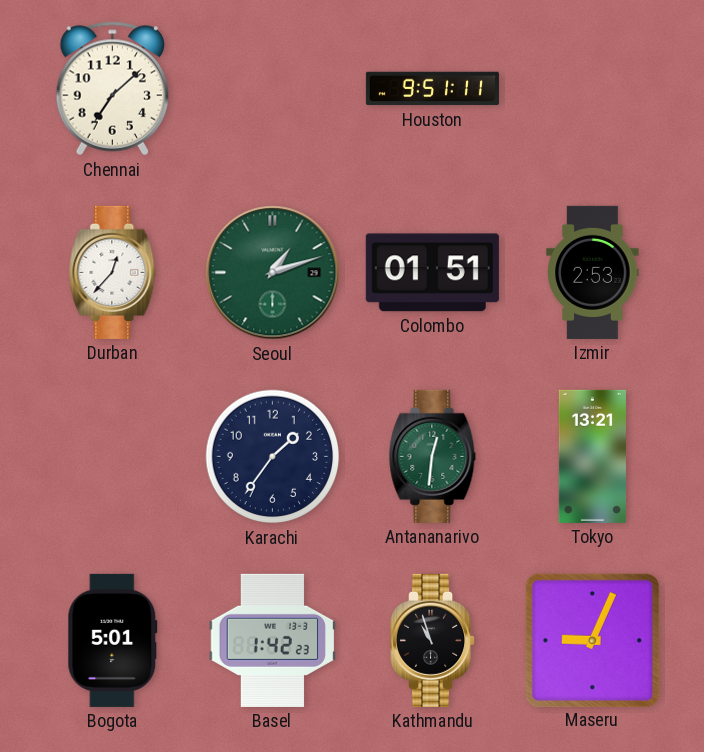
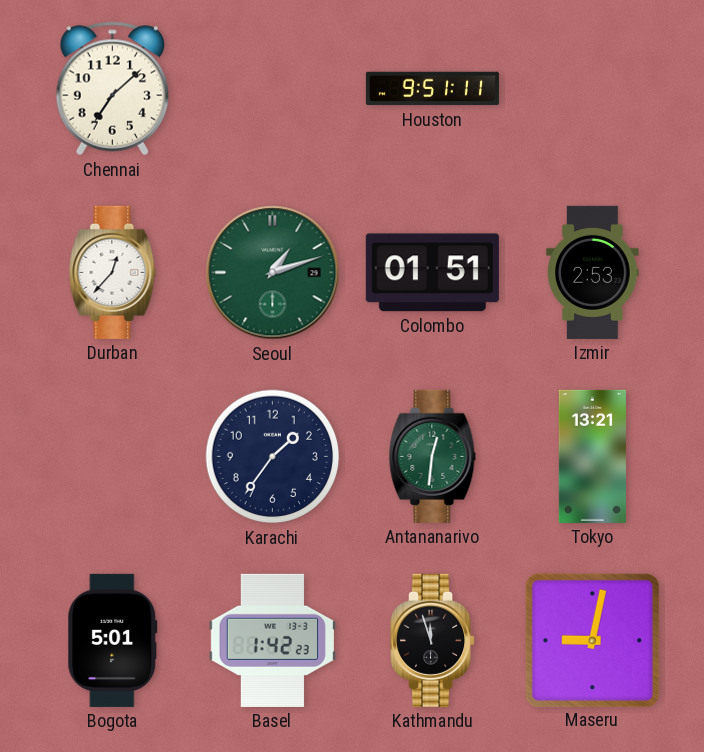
Kathmandu: 10:57 -> 11:57 (433, 640)
Maseru: 9:04 -> 9:02 (592, 640)
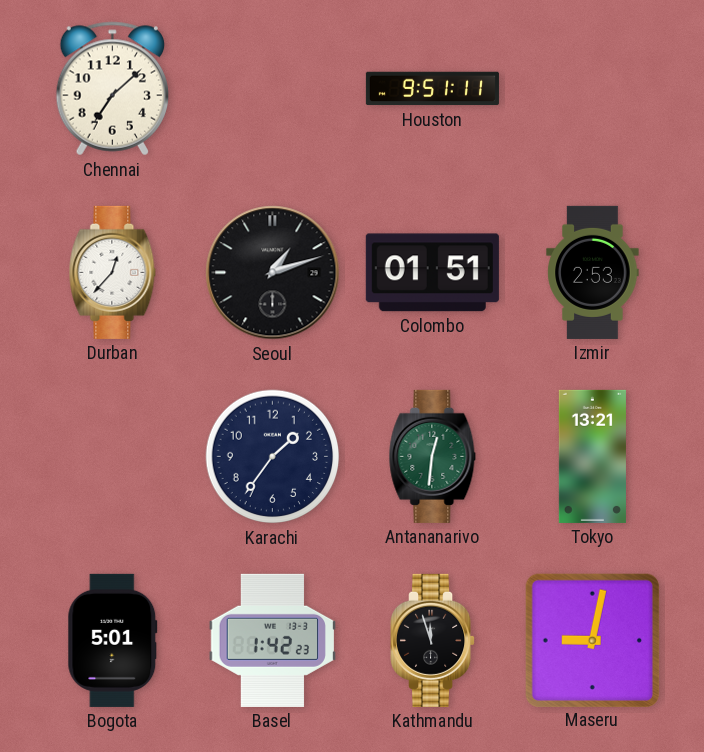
Seoul dial: green -> black (273, 273)
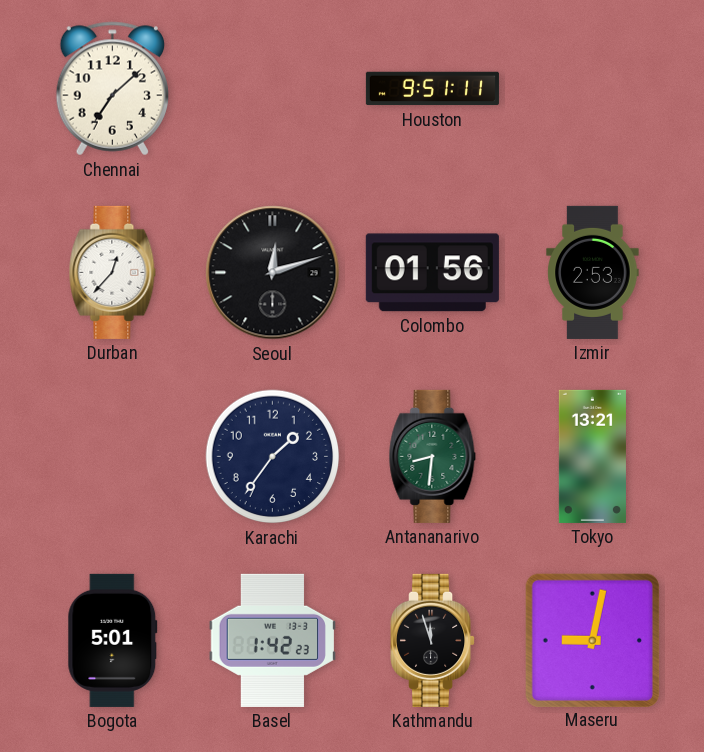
Seoul: 1:12 -> 12:12 (273, 273)
Colombo: 01:51 -> 01:56 (432, 273)
Antananarivo: 12:31 -> 8:31 (433, 456)
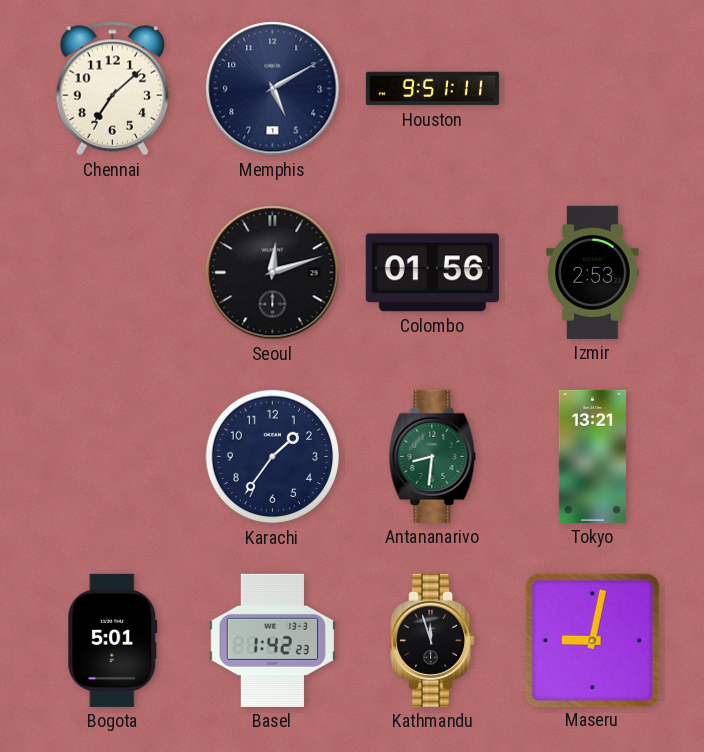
Memphis: none -> 5:10 (273, 89)
Durban: 12:37 -> none (113, 272)
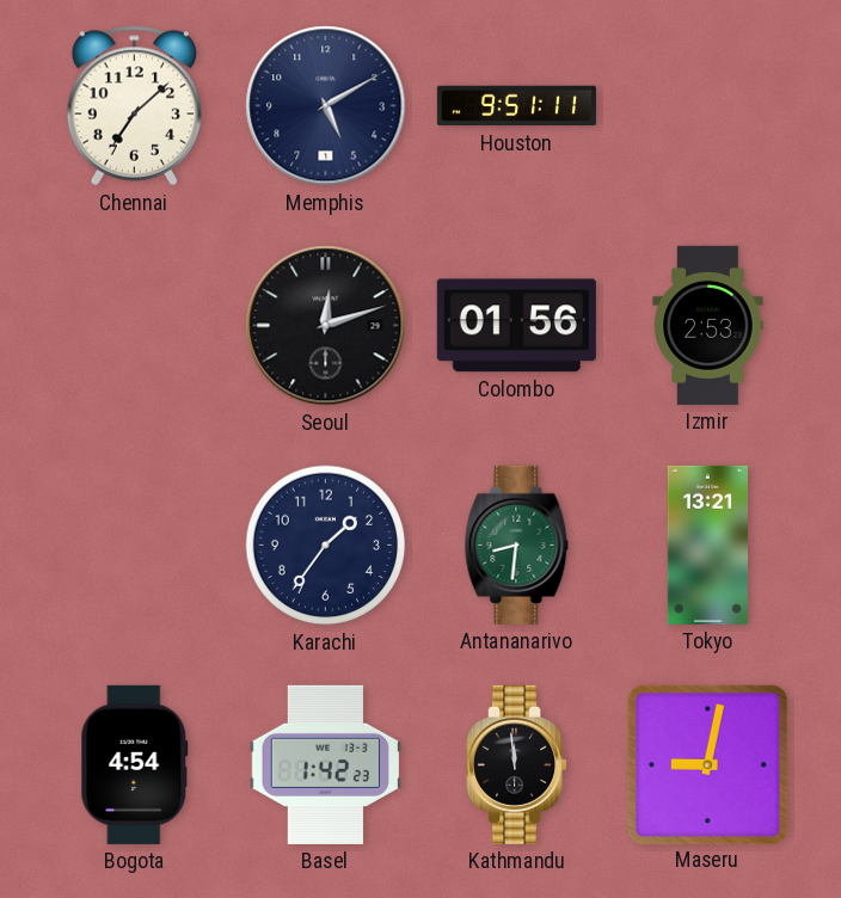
Bogota: 5:01 -> 4:54 (135, 764)
Kathmandu: 11:57 -> 11:59 (517, 764)
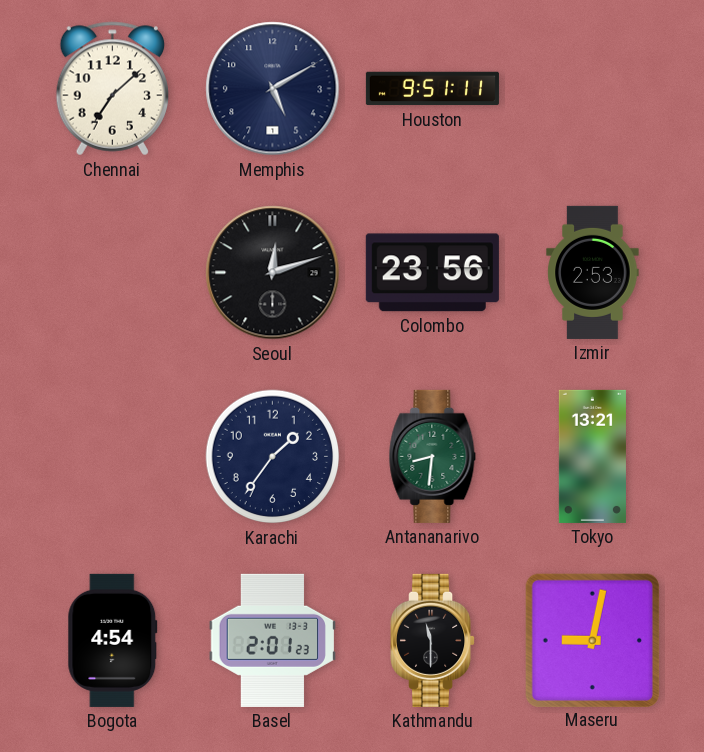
Colombo: 01:56 -> 23:56 (432, 273)
Basel: 1:42 -> 2:01 (272, 640)
Kathmandu: 11:59 -> 11:30 (433, 640)
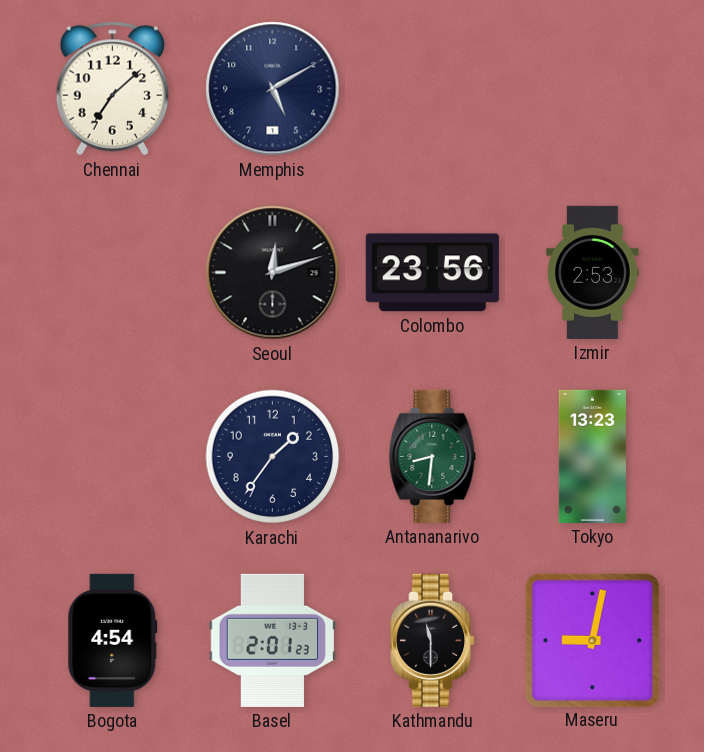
Houston: 9:51 -> none (432, 89)
Tokyo: 13:21 -> 13:23 (592, 456)
